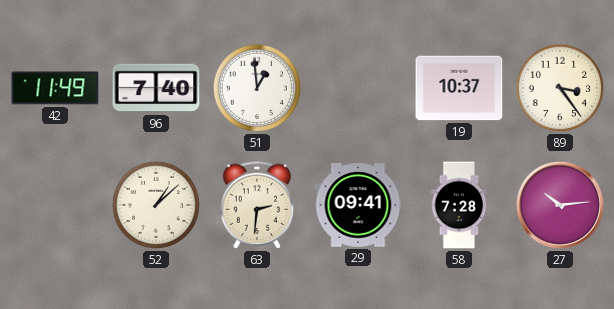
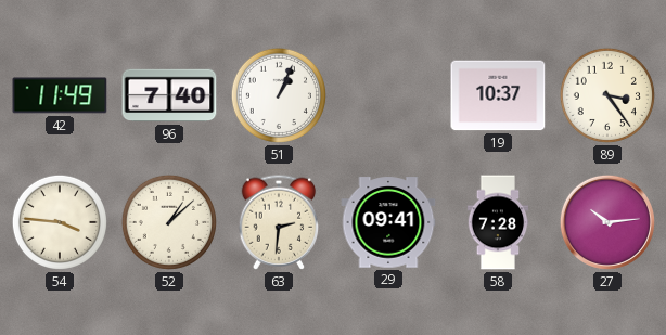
51: 12:59 -> 1:04 (279, 95)
54: none -> 3:46 (60, 222)
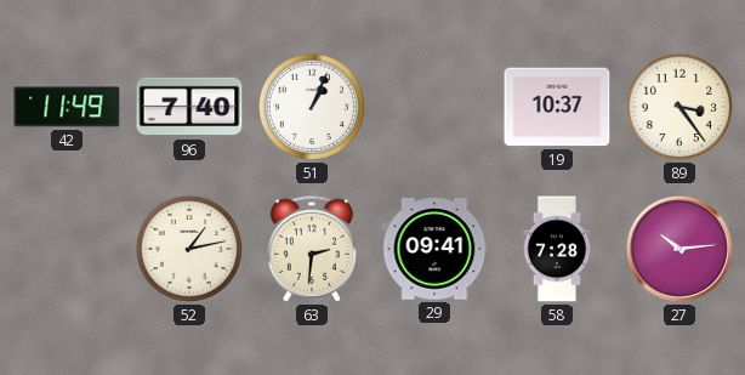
54: 3:46 -> none (60, 222)
52: 1:08 -> 1:13 (189, 249)
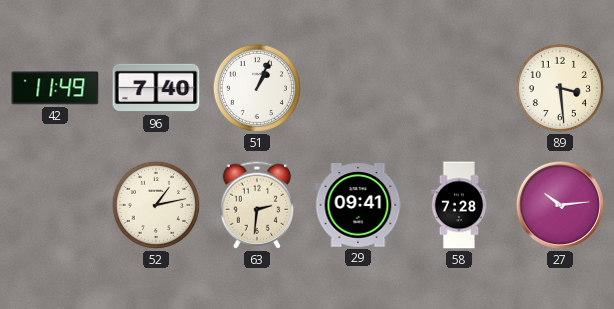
19: 10:37 -> none (557, 107)
89: 3:24 -> 3:29 (560, 88)
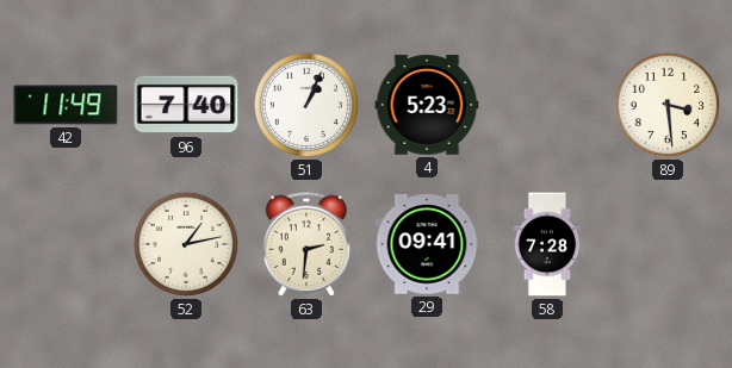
4: none -> 5:23 (427, 105)
27: 10:14 -> none (560, 205)
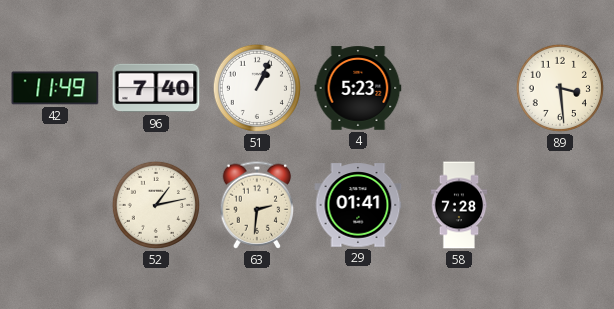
29: 09:41 -> 01:41 (358, 205)
